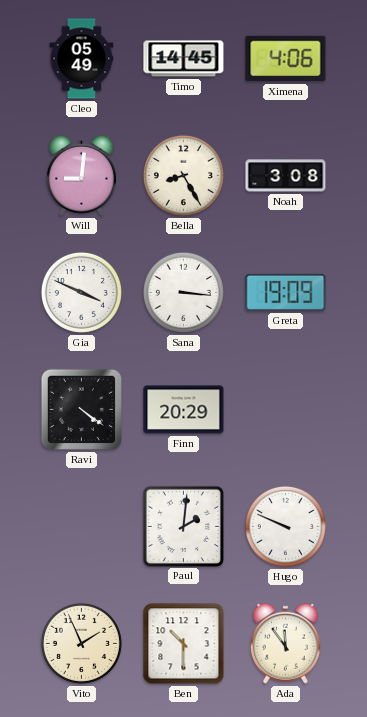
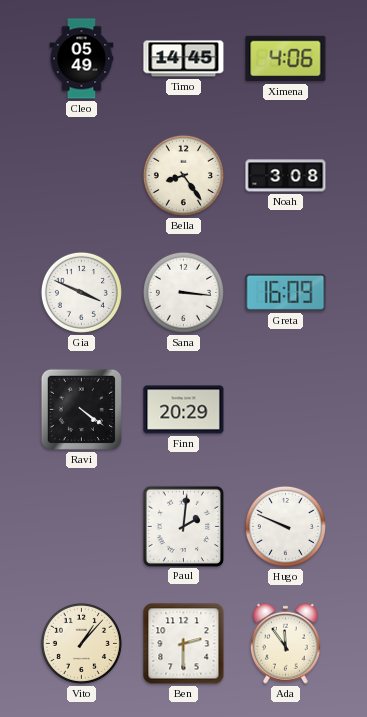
Will: 9:01 -> none (81, 175)
Bella: 8:25 -> 8:24 (183, 175)
Greta: 19:09 -> 16:09 (286, 292)
Vito: 1:56 -> 1:07 (81, 643)
Ben: 10:30 -> 2:30 (184, 644)
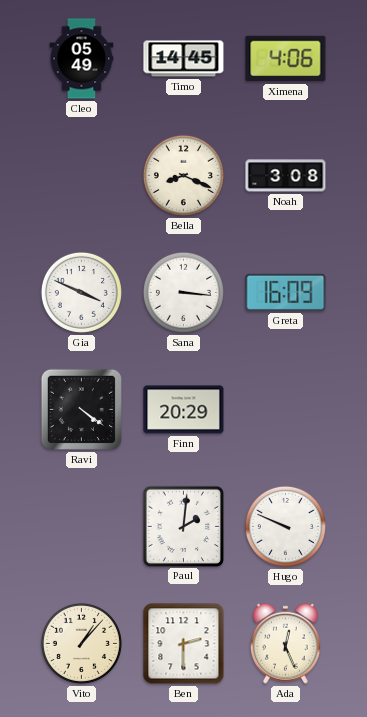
Bella: 8:24 -> 8:19 (183, 175)
Ada: 11:54 -> 12:26 (285, 643)
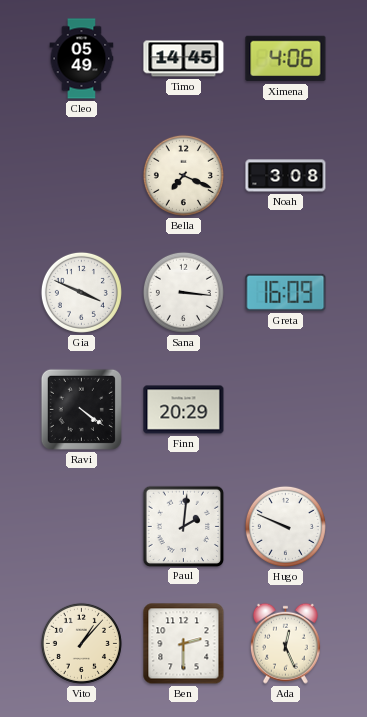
Bella: 8:19 -> 7:19 (183, 175)
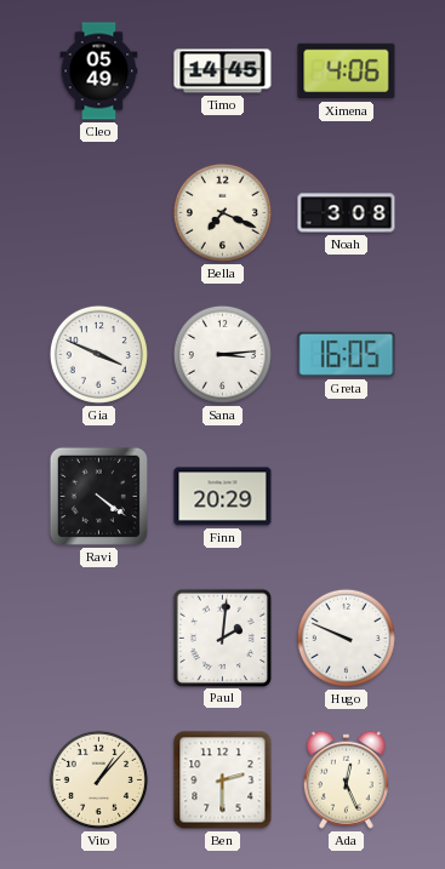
Sana: 3:16 -> 3:14 (222, 354)
Greta: 16:09 -> 16:05 (347, 354)
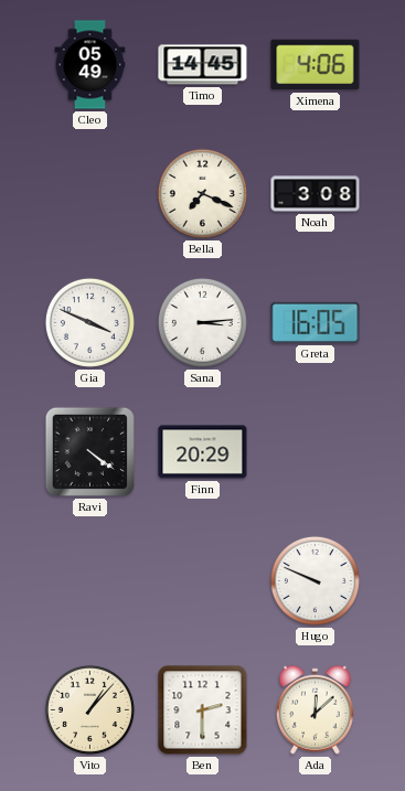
Paul: 2:01 -> none (222, 638)
Ada: 12:26 -> 12:08 (315, 709)
